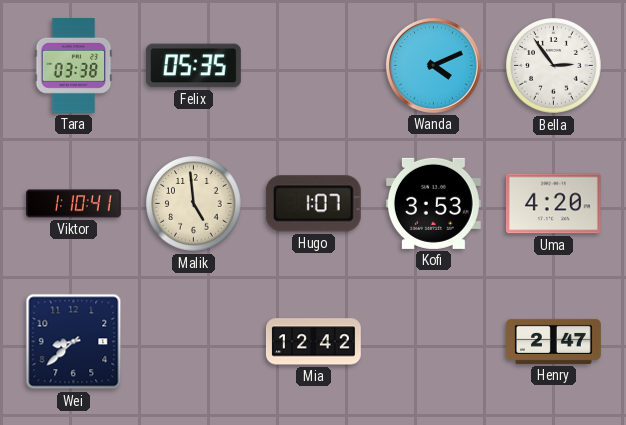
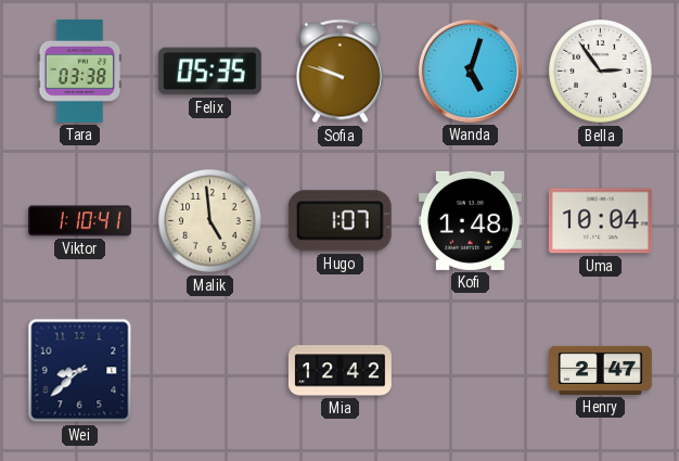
Sofia: none -> 9:48 (339, 72)
Wanda: 4:11 -> 5:03 (470, 71)
Kofi: 3:53 -> 1:48 (470, 220)
Uma: 4:20 -> 10:04 (600, 221)
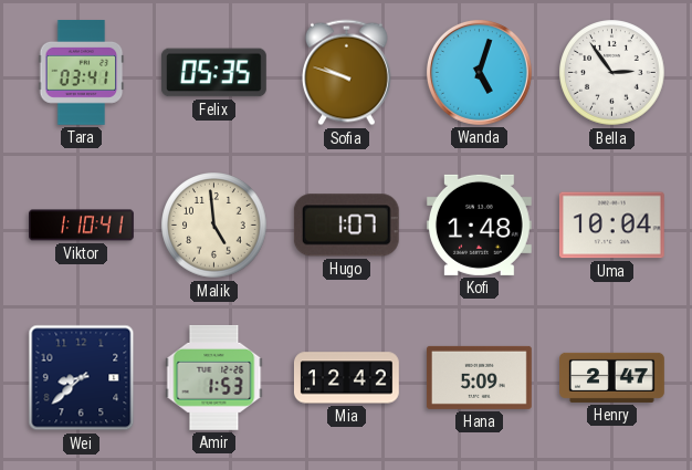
Tara: 03:38 -> 03:41 (82, 73)
Amir: none -> 1:53 (214, 377)
Hana: none -> 5:09 (479, 377)
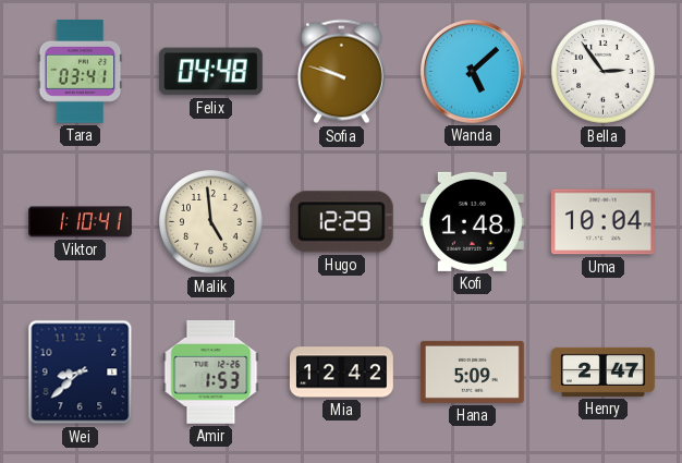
Felix: 05:35 -> 04:48 (210, 72)
Wanda: 5:03 -> 5:08 (472, 71)
Hugo: 1:07 -> 12:29 (341, 222)
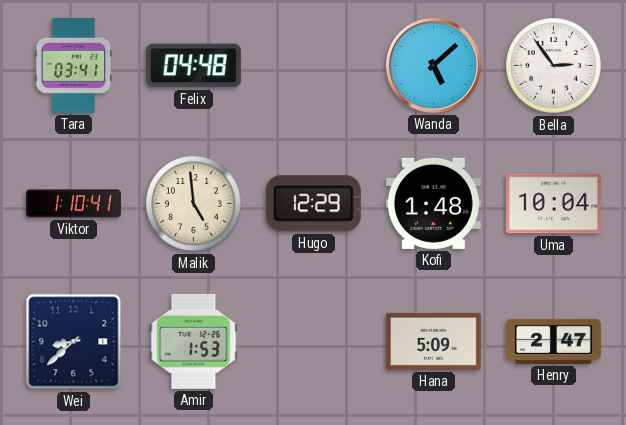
Sofia: 9:48 -> none (341, 72)
Mia: 12:42 -> none (341, 373)
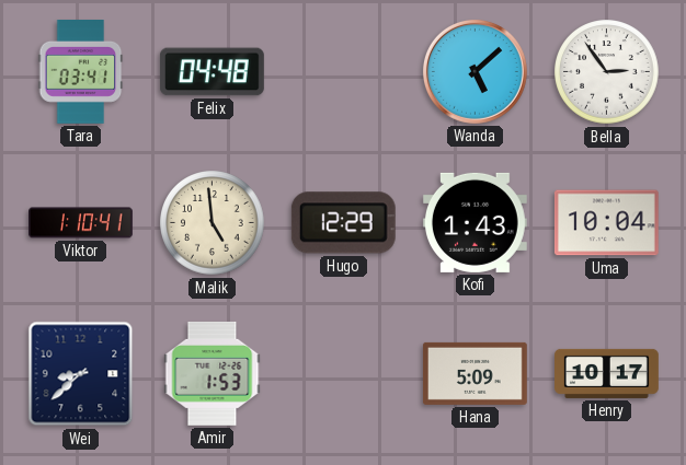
Kofi: 1:48 -> 1:43 (475, 222)
Henry: 2:47 -> 10:17 (607, 373)
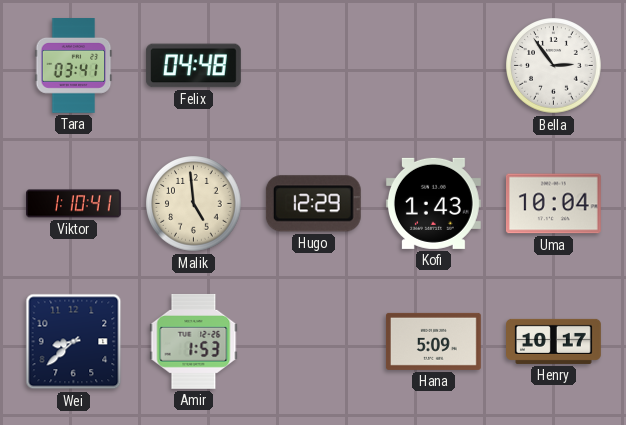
Wanda: 5:08 -> none (475, 71)
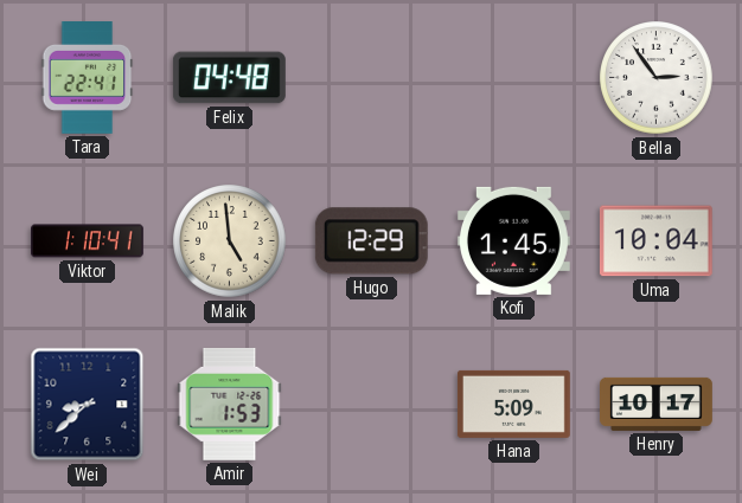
Tara: 03:41 -> 22:41 (88, 78)
Kofi: 1:43 -> 1:45 (513, 240)
